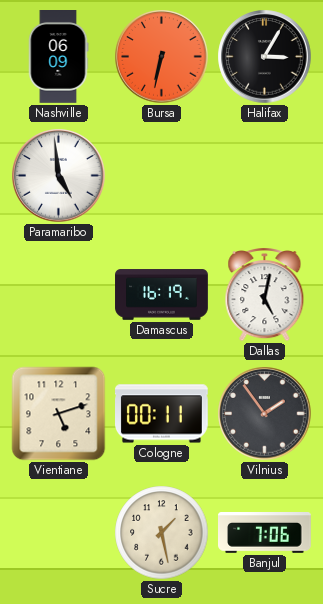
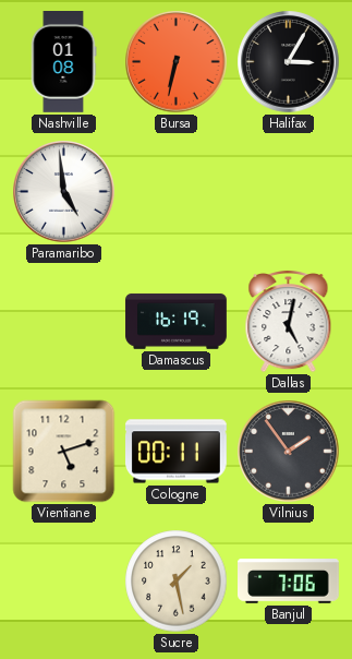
Nashville: 06:09 -> 01:08 (63, 62)
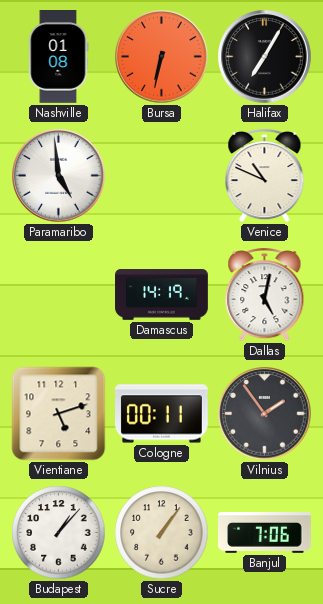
Halifax: 3:05 -> 7:05 (265, 57)
Venice: none -> 10:49 (265, 176)
Damascus: 16:19 -> 14:19 (162, 295)
Budapest: none -> 1:07 (59, 533)
Sucre: 1:28 -> 1:06 (162, 533)
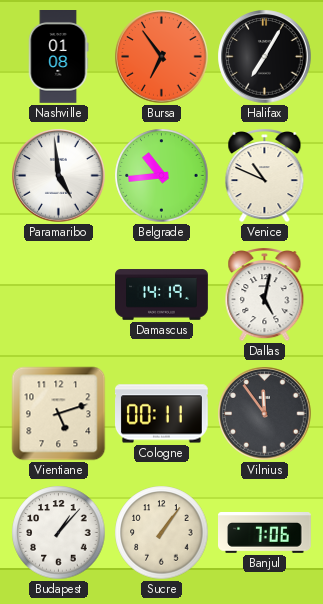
Bursa: 6:32 -> 6:54 (162, 57)
Belgrade: none -> 10:44 (162, 176)
Vilnius: 1:54 -> 11:54 (265, 414)
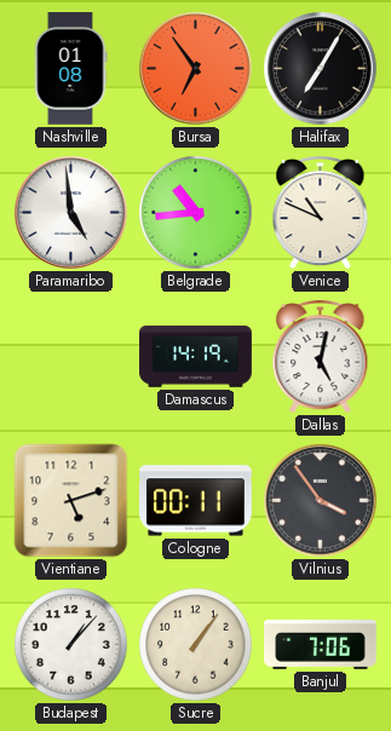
Vilnius: 11:54 -> 3:54 (321, 501)
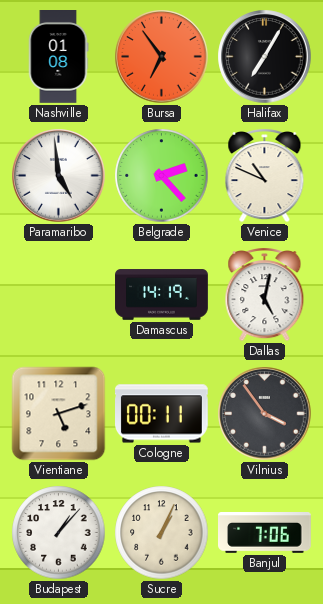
Belgrade: 10:44 -> 2:23 (162, 176)
Sucre: 1:06 -> 1:04 (162, 533)
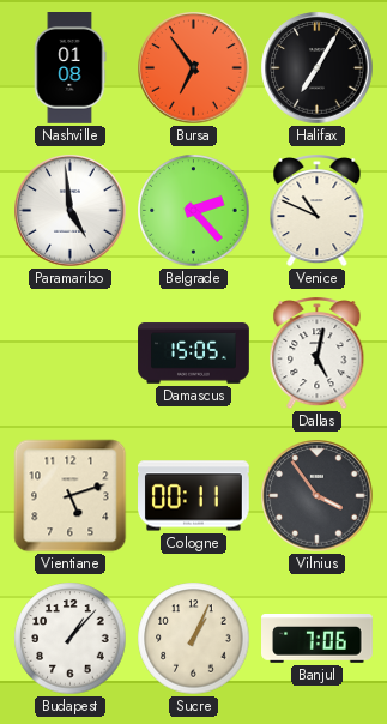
Damascus: 14:19 -> 15:05 (194, 354)
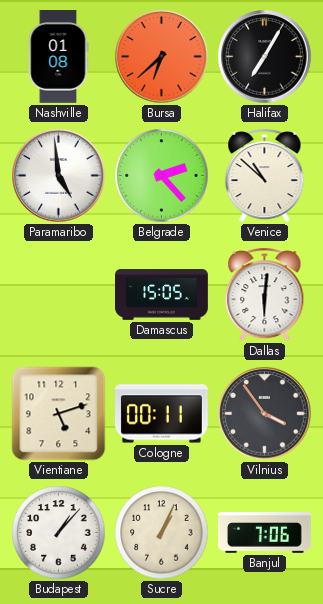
Bursa: 6:54 -> 6:38 (162, 57)
Venice: 10:49 -> 10:52 (265, 176)
Dallas: 5:02 -> 6:01 (265, 295)
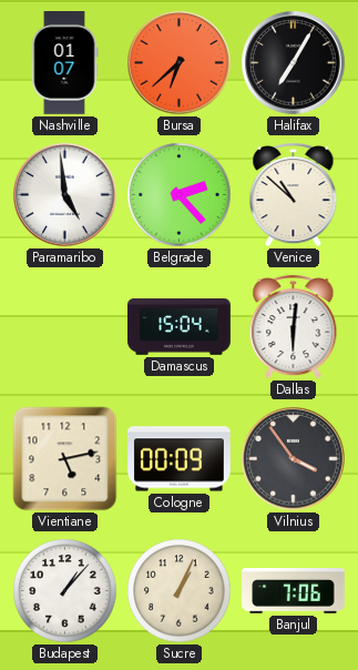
Nashville: 01:08 -> 01:07 (64, 63)
Damascus: 15:05 -> 15:04 (180, 327)
Vientiane: 5:12 -> 5:13 (65, 459)
Cologne: 00:11 -> 00:09 (180, 459)
